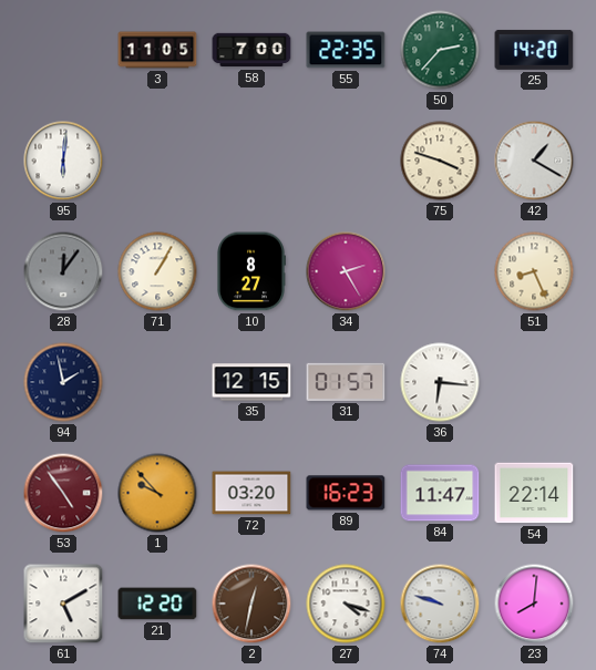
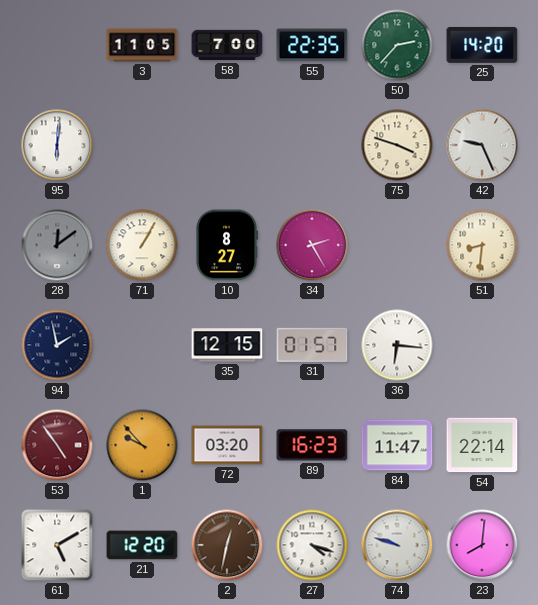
42: 1:20 -> 9:26 (482, 145)
28: 12:06 -> 12:09 (57, 245)
51: 8:26 -> 8:31 (482, 245)
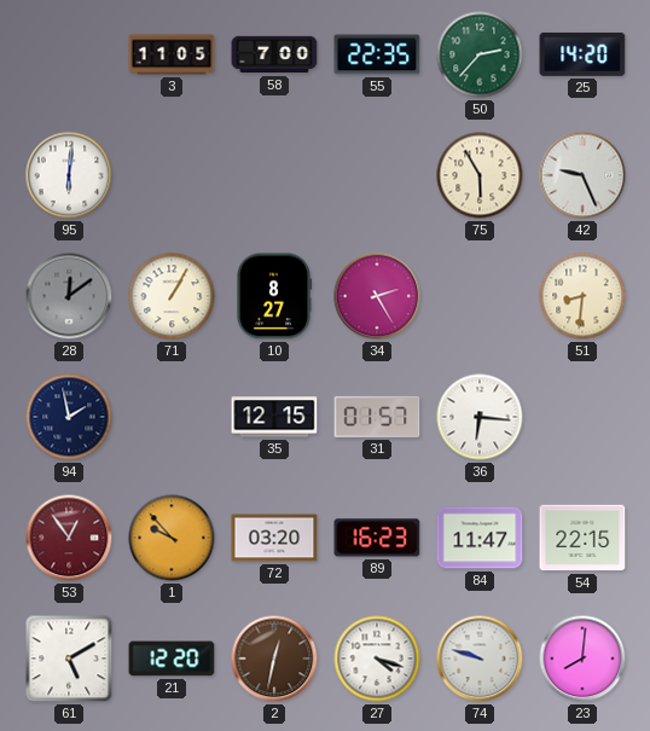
75: 3:48 -> 5:55 (480, 175)
53: 4:54 -> 12:54 (69, 538)
54: 22:14 -> 22:15 (582, 538)
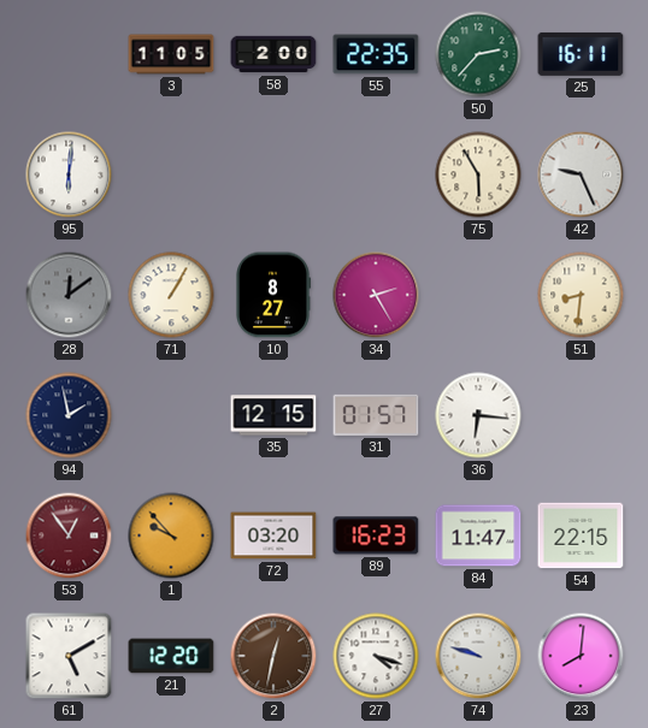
58: 7:00 -> 2:00 (273, 54)
25: 14:20 -> 16:11 (581, 54)
